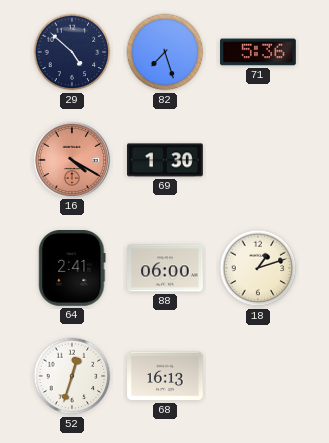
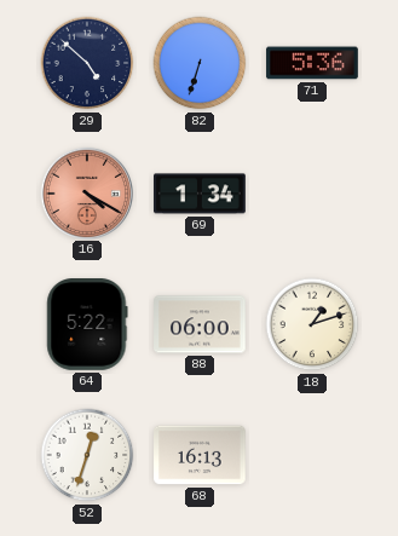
82: 7:27 -> 6:33 (200, 63)
69: 1:30 -> 1:34 (200, 194)
64: 2:41 -> 5:22 (87, 325)
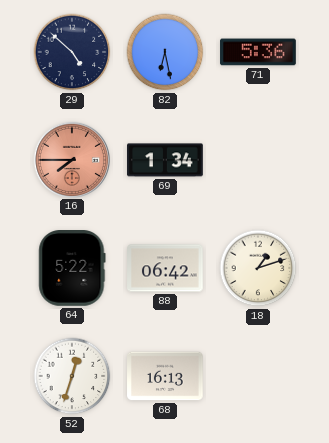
82: 6:33 -> 6:28 (165, 52)
16: 4:20 -> 7:45 (71, 159)
88: 06:00 -> 06:42 (165, 268)
